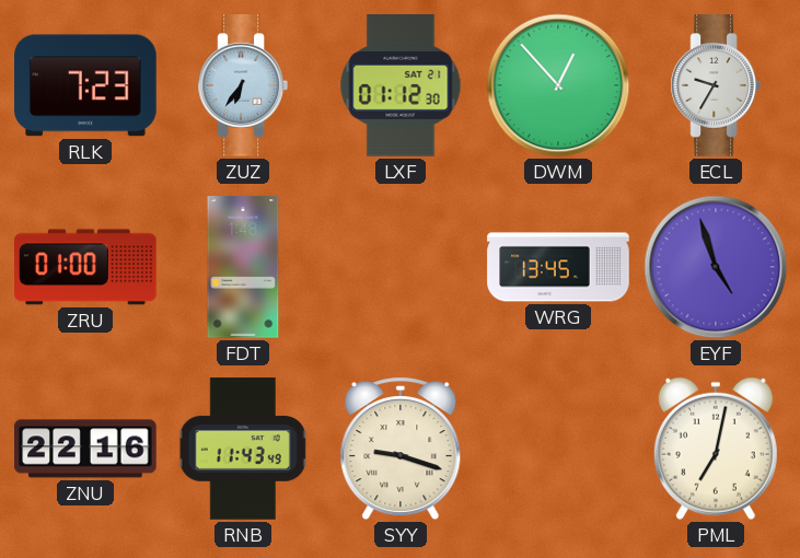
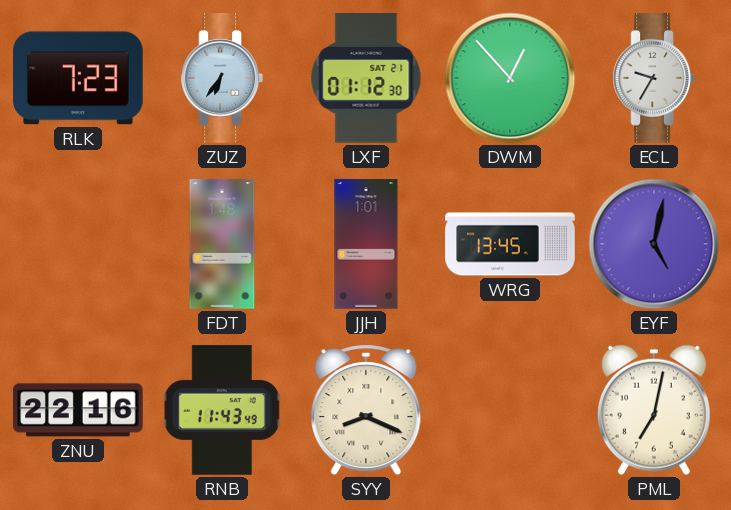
ZRU: 01:00 -> none (85, 267)
JJH: none -> 1:01 (366, 244)
EYF: 4:57 -> 5:02 (654, 244)
SYY: 9:18 -> 8:19 (366, 410)
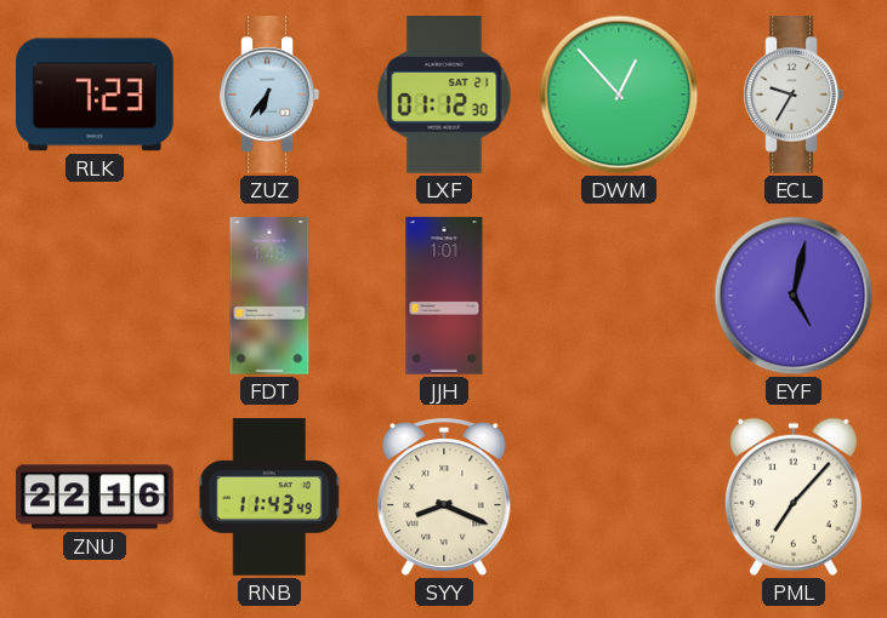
WRG: 13:45 -> none (510, 244)
PML: 7:02 -> 7:07 (794, 497)
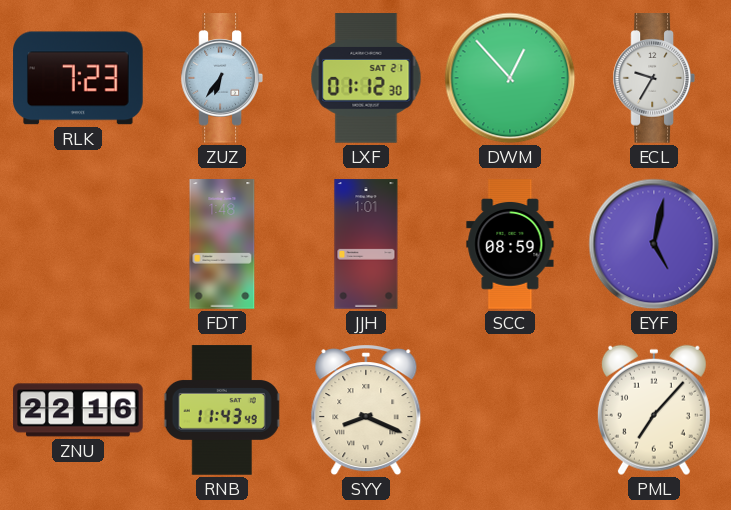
SCC: none -> 08:59 (510, 244)
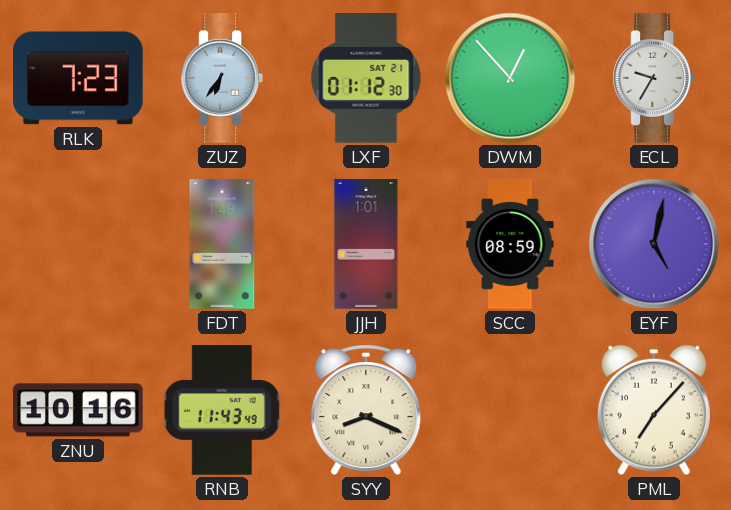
ZNU: 22:16 -> 10:16 (78, 410)
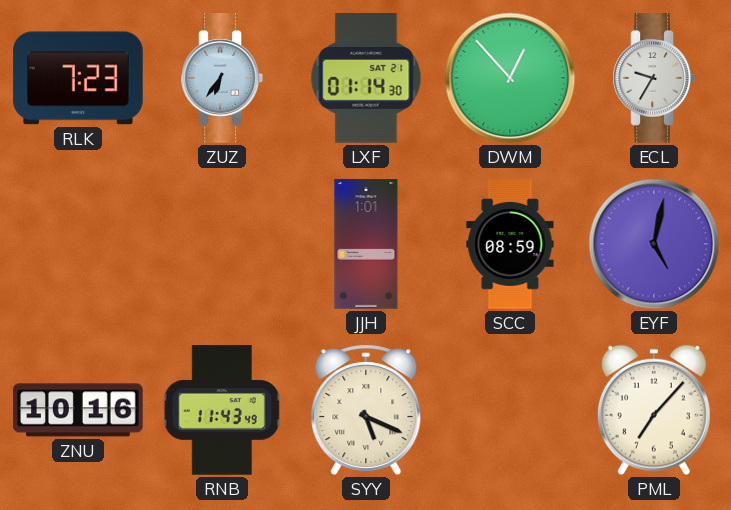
LXF: 01:12 -> 01:14 (366, 78)
FDT: 1:48 -> none (222, 244)
SYY: 8:19 -> 5:19 (366, 410)
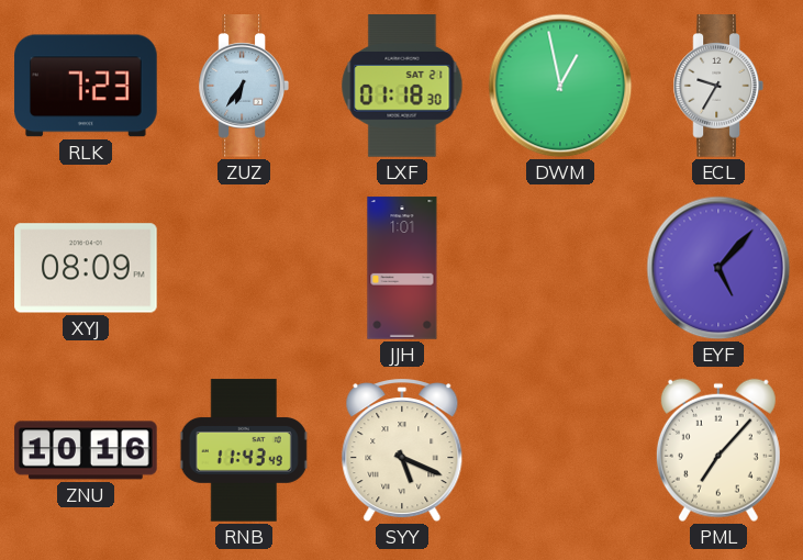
LXF: 01:14 -> 01:18 (402, 86)
DWM: 12:53 -> 12:58 (560, 86)
XYJ: none -> 08:09 (86, 268)
SCC: 08:59 -> none (510, 244)
EYF: 5:02 -> 5:07 (718, 268)
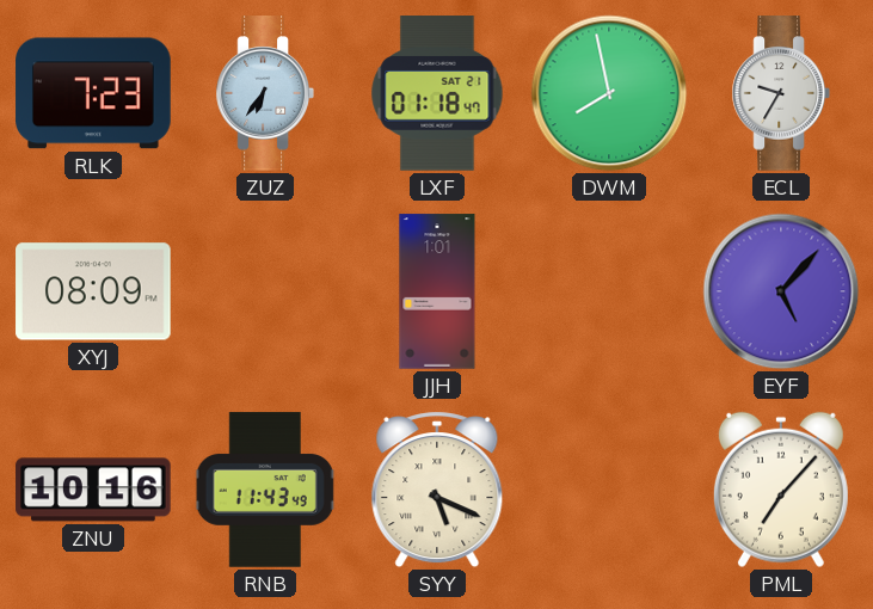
LXF: 01:18:30 -> 01:18:47 (437, 93)
DWM: 12:58 -> 7:58 (609, 93)
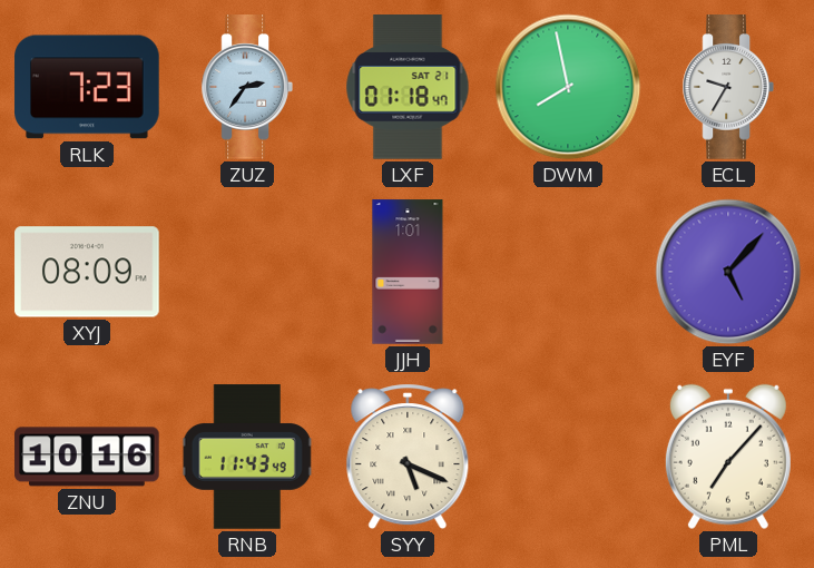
ZUZ: 6:36 -> 2:36 (246, 87)
